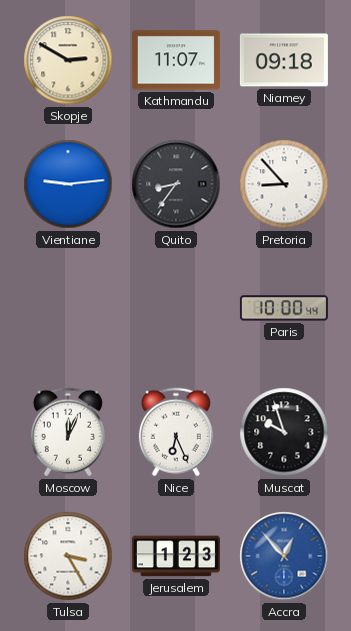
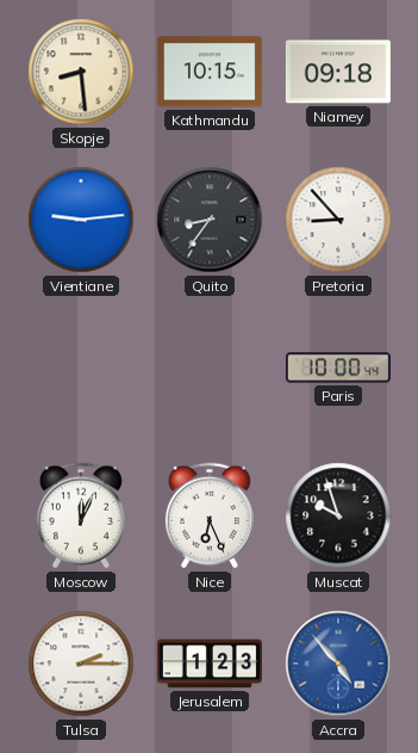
Skopje: 2:50 -> 8:29 (81, 72)
Kathmandu: 11:07 -> 10:15 (210, 72)
Tulsa: 3:25 -> 2:15 (81, 663)
Accra: 12:53 -> 4:53 (338, 663)
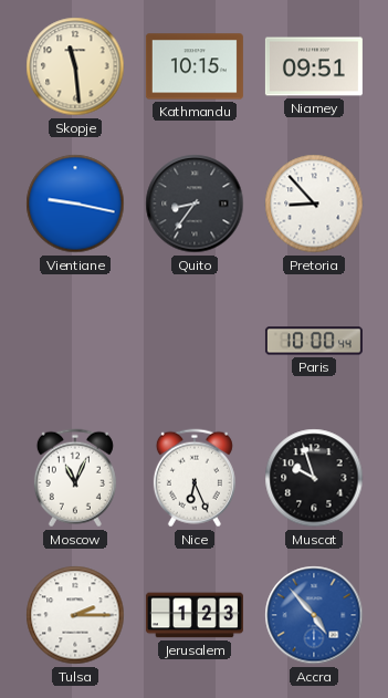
Skopje: 8:29 -> 11:29 (75, 66)
Niamey: 09:18 -> 09:51 (314, 66)
Vientiane: 9:14 -> 9:17 (75, 204)
Moscow: 12:04 -> 11:04 (75, 478)
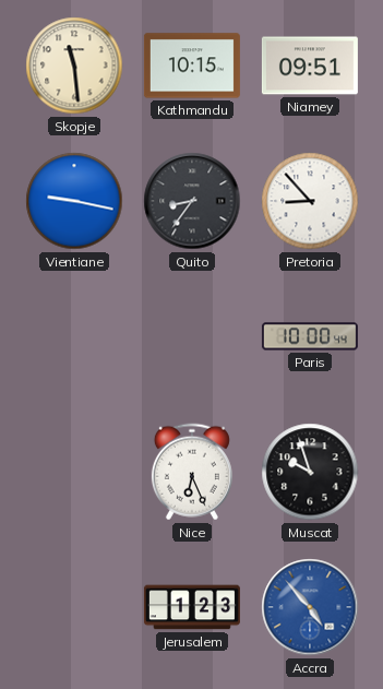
Moscow: 11:04 -> none (75, 478)
Tulsa: 2:15 -> none (75, 615)
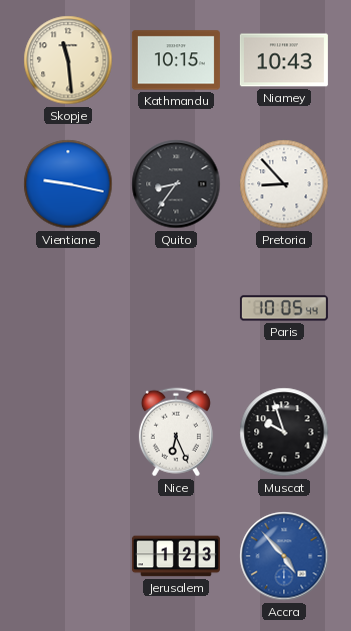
Niamey: 09:51 -> 10:43 (284, 60)
Paris: 10:00 -> 10:05 (284, 308)
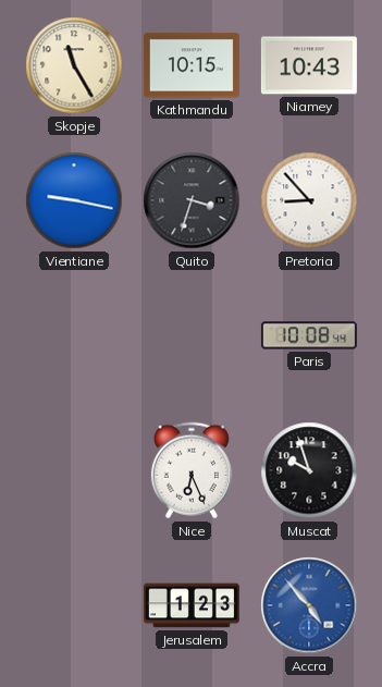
Skopje: 11:29 -> 11:25 (74, 65)
Quito: 8:36 -> 3:33 (192, 200)
Paris: 10:05 -> 10:08 (309, 335)
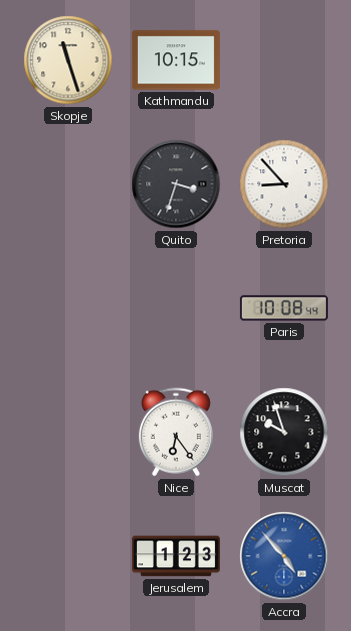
Skopje: 11:25 -> 11:27 (68, 60)
Niamey: 10:43 -> none (309, 65)
Vientiane: 9:17 -> none (74, 200)
Nice: 6:26 -> 6:24 (176, 432)
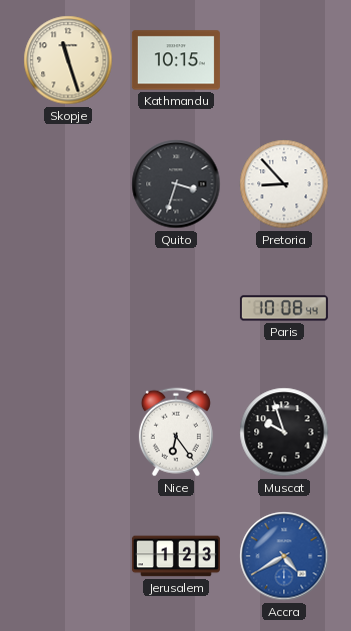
Accra: 4:53 -> 4:40 (284, 556)
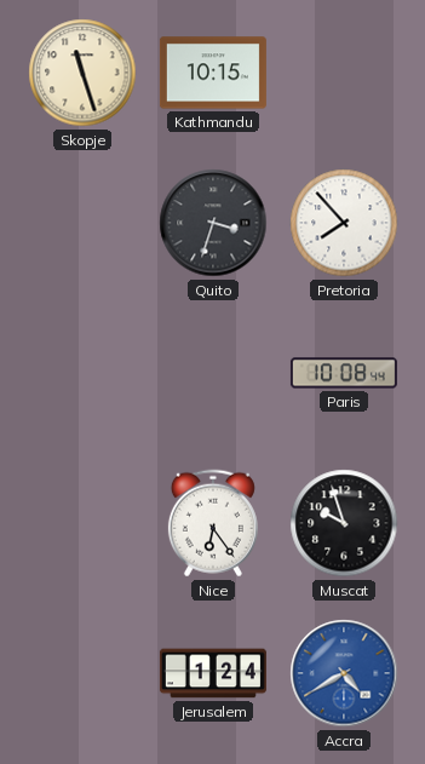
Pretoria: 8:53 -> 7:53 (344, 223)
Jerusalem: 1:23 -> 1:24 (213, 673)
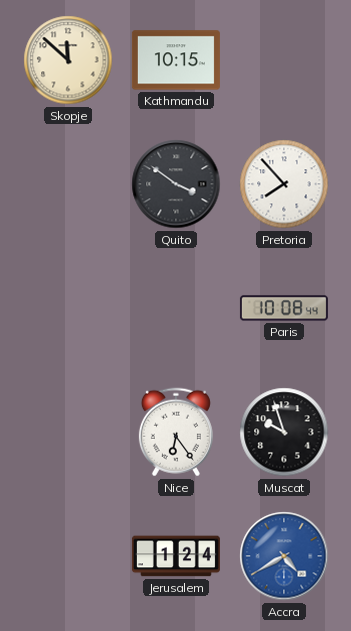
Skopje: 11:27 -> 11:52 (68, 60)
Quito: 3:33 -> 3:51 (176, 184)
